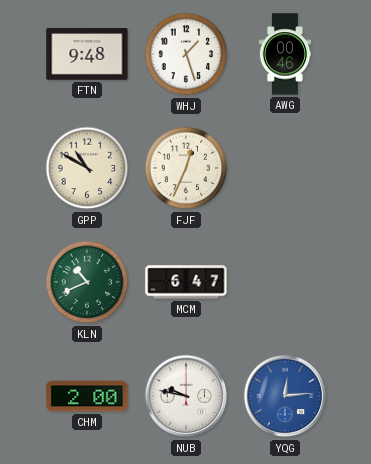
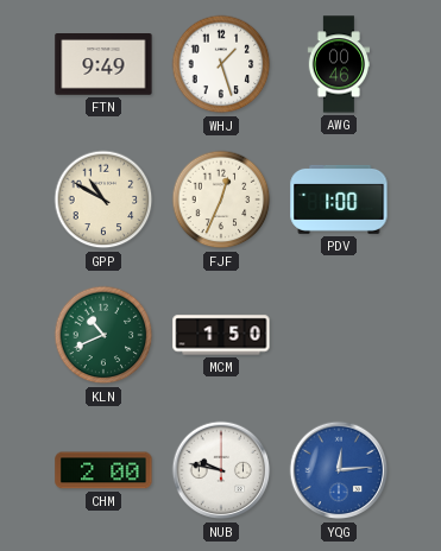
FTN: 9:48 -> 9:49 (103, 65)
PDV: none -> 1:00 (339, 199)
MCM: 6:47 -> 1:50 (221, 335)
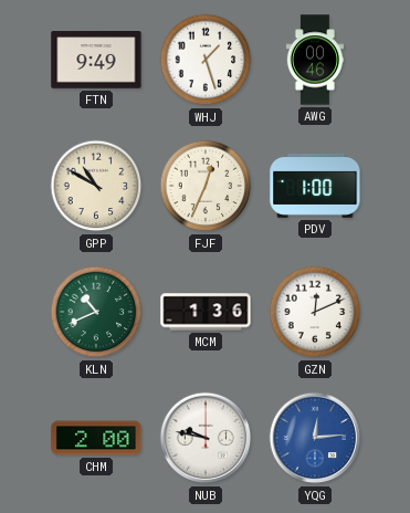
MCM: 1:50 -> 1:36 (206, 312)
GZN: none -> 12:11 (315, 312)
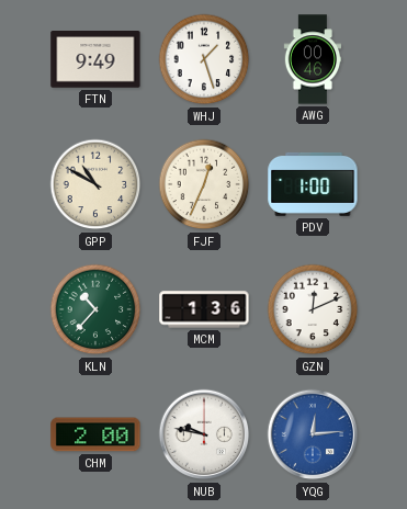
KLN: 10:41 -> 10:37 (95, 309)
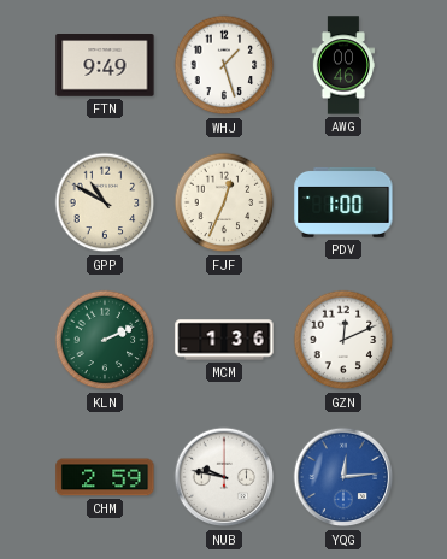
KLN: 10:37 -> 2:11 (105, 340)
CHM: 2:00 -> 2:59 (105, 477)
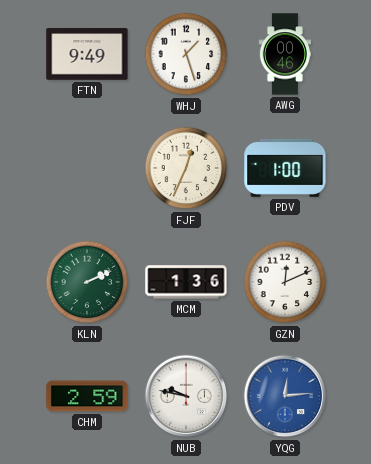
GPP: 10:50 -> none (105, 202)
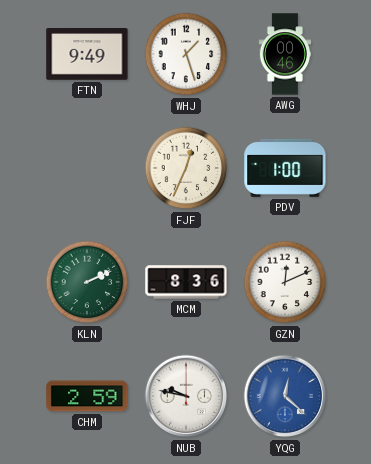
MCM: 1:36 -> 8:36 (186, 282)
YQG: 12:14 -> 12:22 (285, 396)
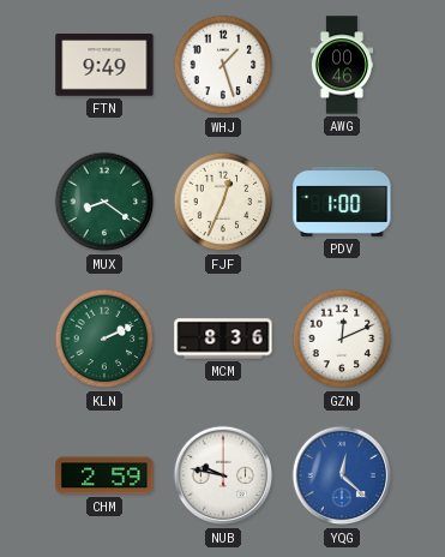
MUX: none -> 8:21 (104, 202)
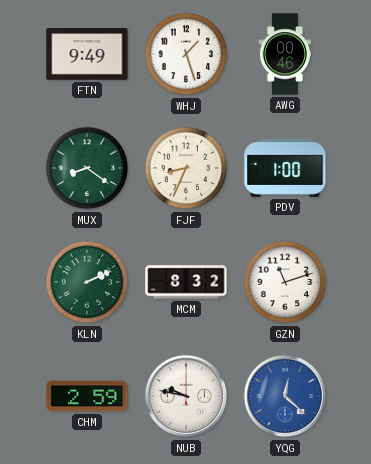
FJF: 12:34 -> 8:34 (186, 168)
MCM: 8:36 -> 8:32 (186, 282)
GZN: 12:11 -> 11:12 (285, 282)
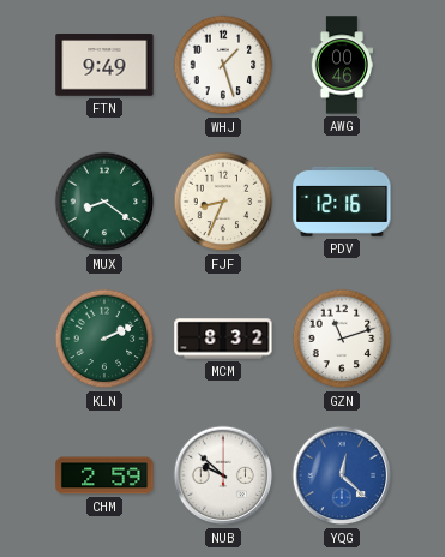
PDV: 1:00 -> 12:16 (342, 202)
NUB: 9:47 -> 9:52 (223, 475)
